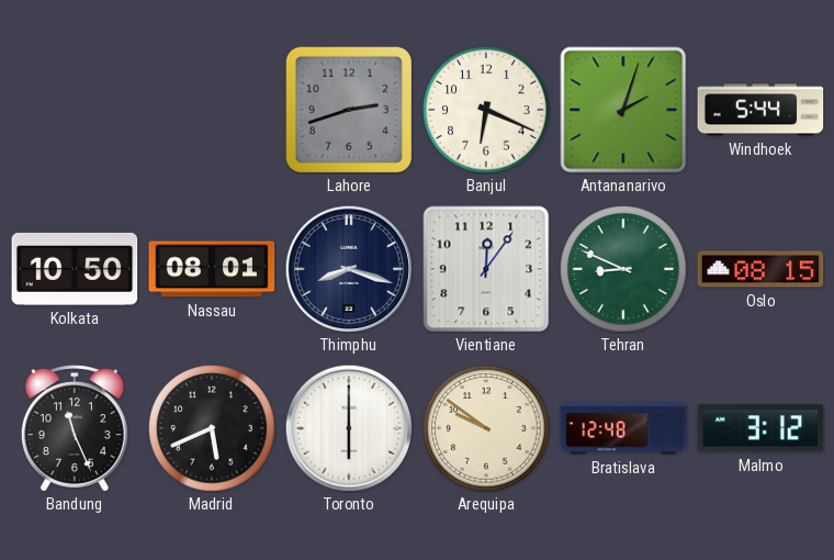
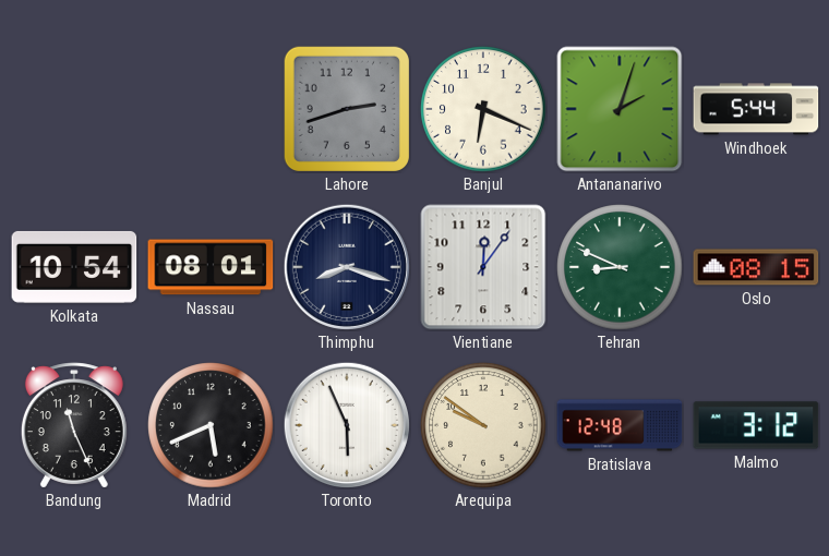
Kolkata: 10:50 -> 10:54 (74, 267)
Toronto: 6:00 -> 5:56 (347, 425)
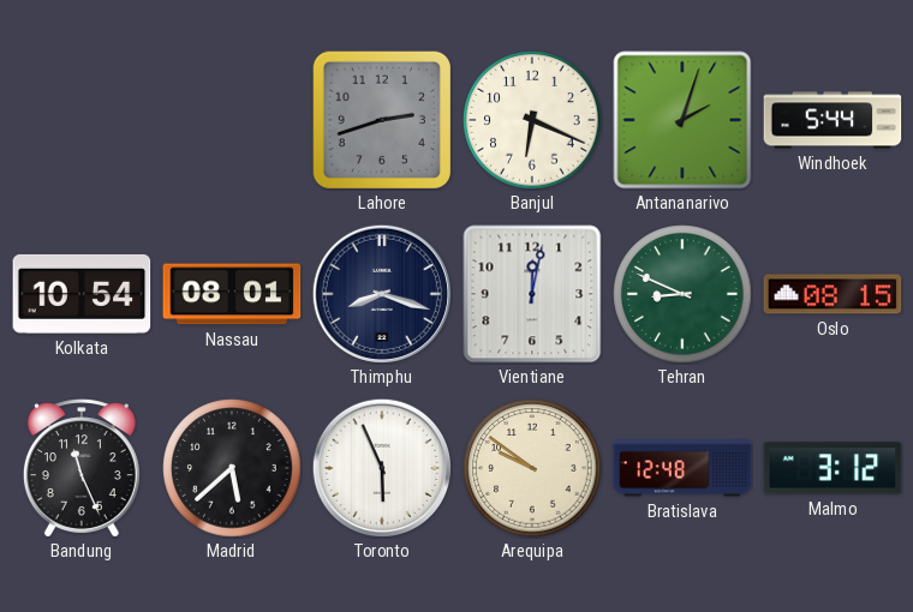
Vientiane: 12:06 -> 12:02 (532, 294)
Madrid: 5:41 -> 5:38 (232, 468)
